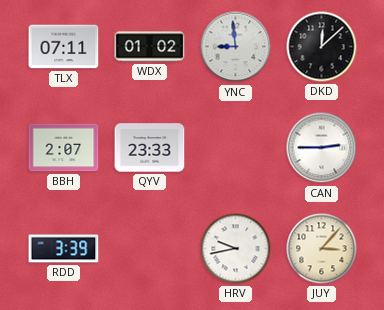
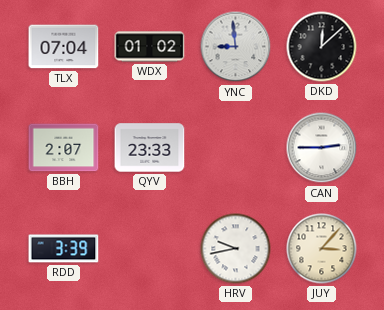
TLX: 07:11 -> 07:04 (64, 47)
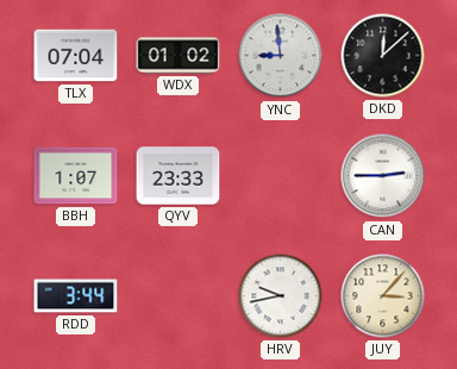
BBH: 2:07 -> 1:07 (76, 176)
RDD: 3:39 -> 3:44 (76, 296)
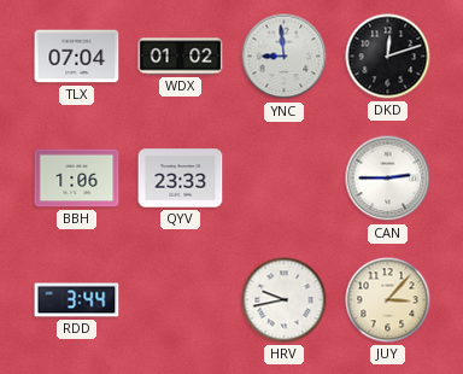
DKD: 12:08 -> 12:12 (388, 57)
BBH: 1:07 -> 1:06 (77, 179)
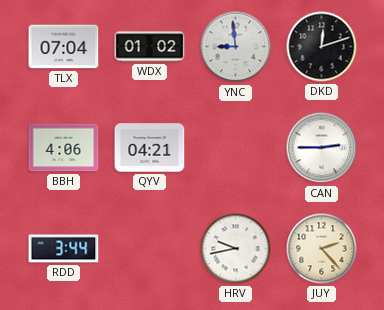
BBH: 1:06 -> 4:06 (64, 148)
QYV: 23:33 -> 04:21 (150, 148)
JUY: 3:07 -> 2:23 (322, 249)
